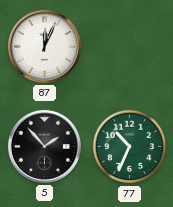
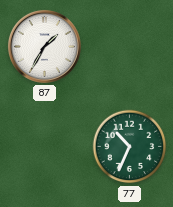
87: 12:04 -> 1:35 (44, 46)
5: 1:53 -> none (44, 146)
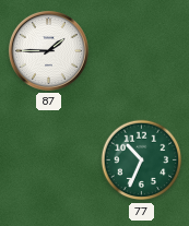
87: 1:35 -> 1:45 (48, 50)
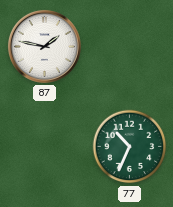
87: 1:45 -> 1:47 (44, 46)
